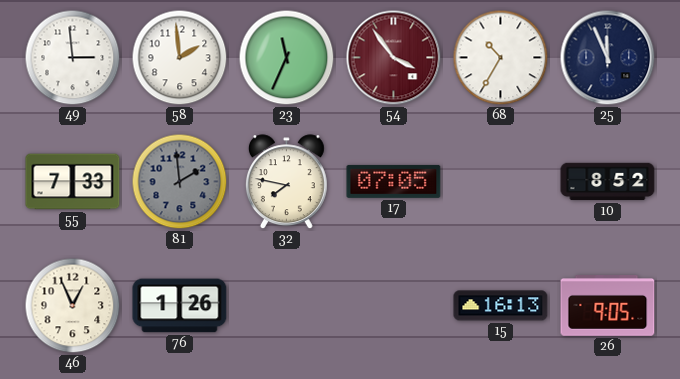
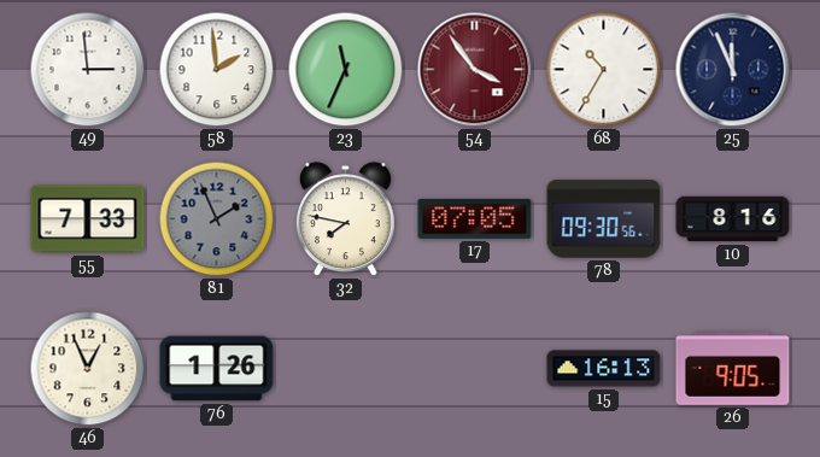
81: 1:59 -> 1:56 (217, 219)
78: none -> 09:30 (604, 219)
10: 8:52 -> 8:16 (733, 219)
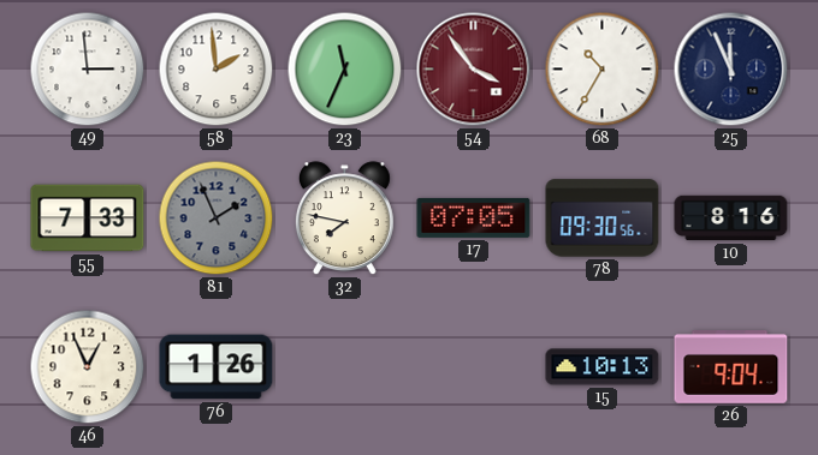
15: 16:13 -> 10:13 (603, 367)
26: 9:05 -> 9:04 (731, 367)
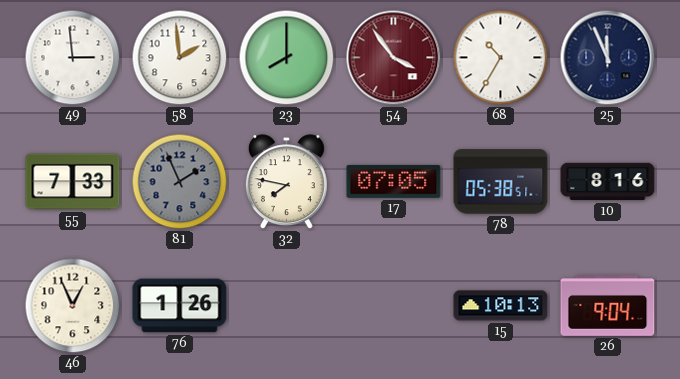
23: 11:34 -> 8:00 (287, 58)
78: 09:30 -> 05:38 (501, 182)
